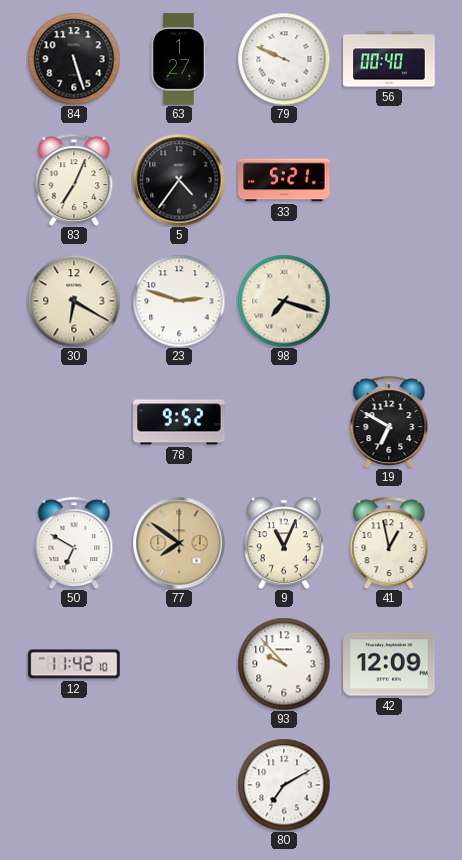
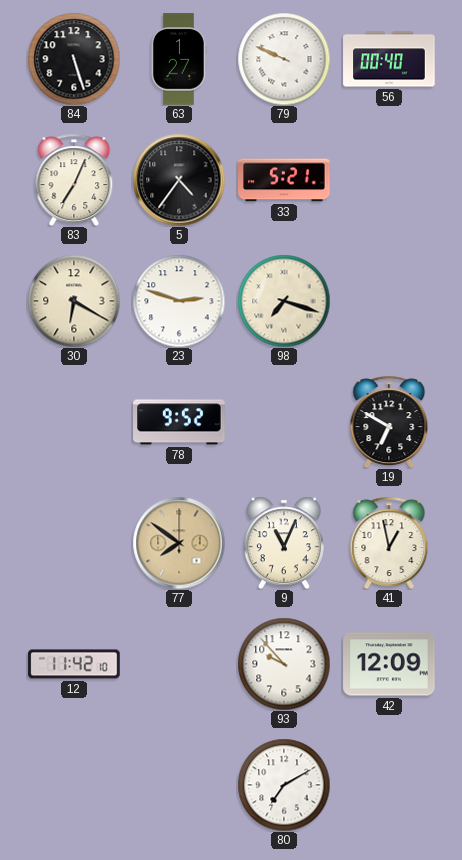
50: 6:50 -> none (74, 542)
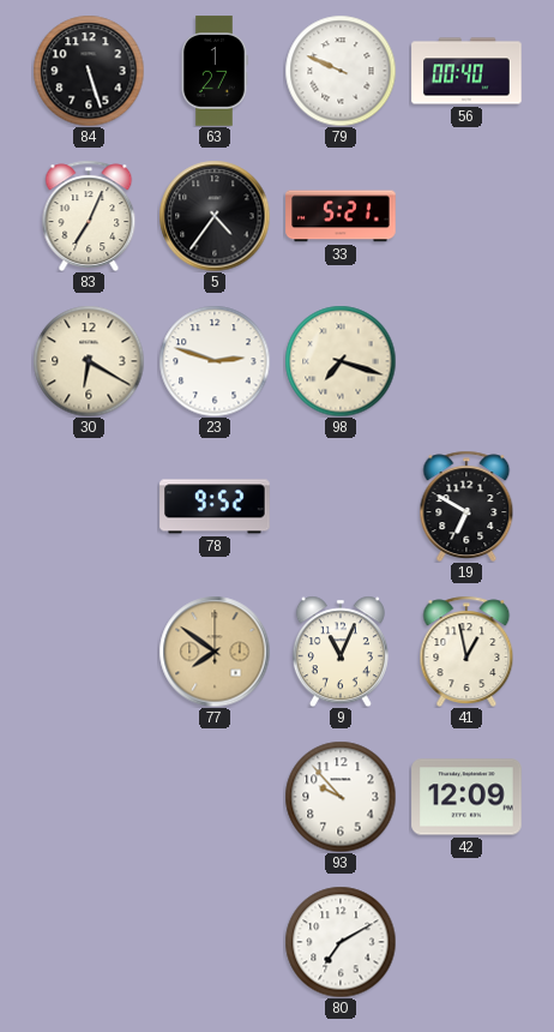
12: 11:42 -> none (74, 664)
